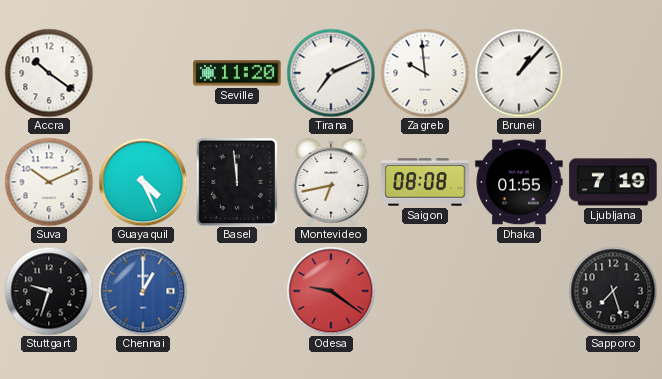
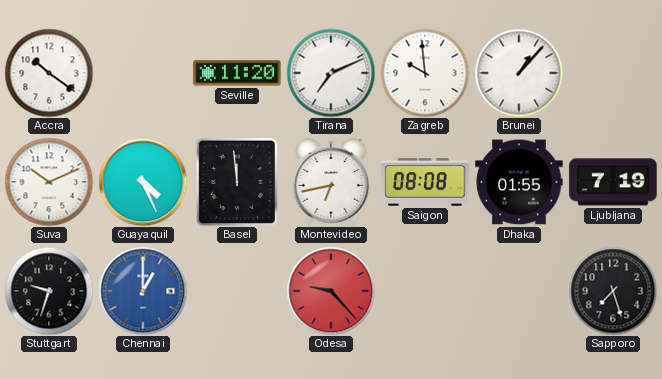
Odesa: 9:21 -> 9:23 (331, 291)
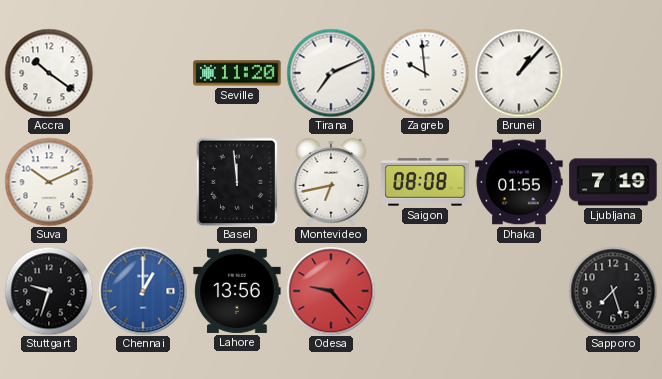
Guayaquil: 4:26 -> none (143, 182)
Lahore: none -> 13:56 (237, 291)
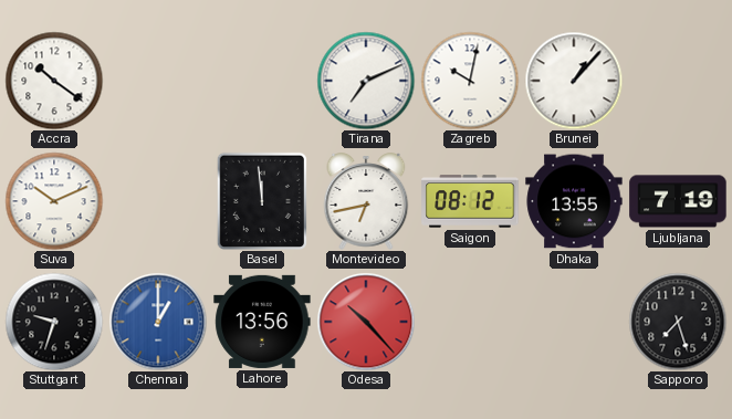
Seville: 11:20 -> none (237, 73)
Zagreb: 9:59 -> 10:02 (470, 81)
Saigon: 08:08 -> 08:12 (470, 201)
Dhaka: 01:55 -> 13:55 (574, 201)
Odesa: 9:23 -> 10:23 (366, 322)
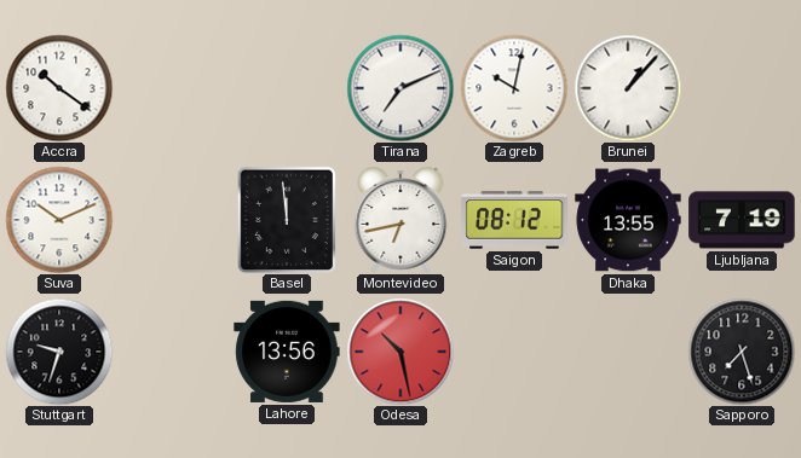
Chennai: 1:00 -> none (158, 322)
Odesa: 10:23 -> 10:28 (400, 352)
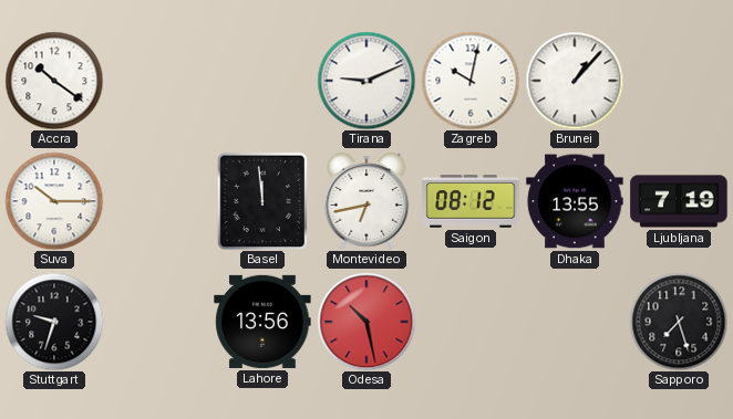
Tirana: 7:11 -> 9:11 (366, 81)
Suva: 10:11 -> 10:15 (54, 201)
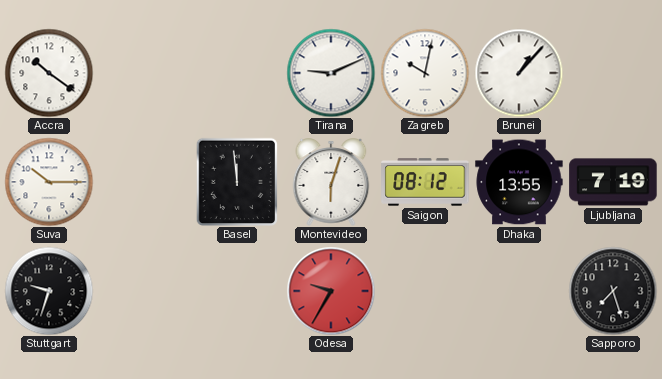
Montevideo: 6:43 -> 6:03 (331, 182)
Lahore: 13:56 -> none (262, 322)
Odesa: 10:28 -> 9:35 (331, 291)
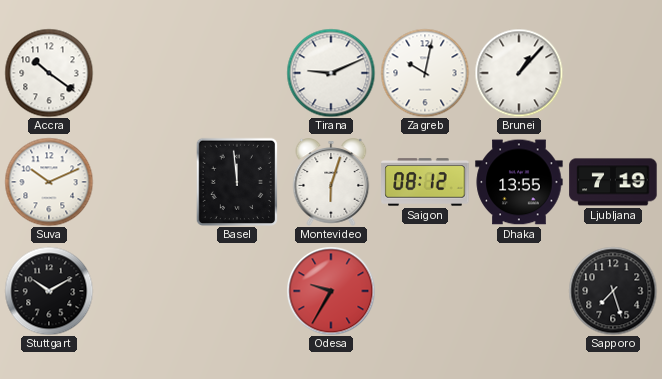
Suva: 10:15 -> 10:11 (49, 182)
Stuttgart: 9:33 -> 10:10 (49, 291)
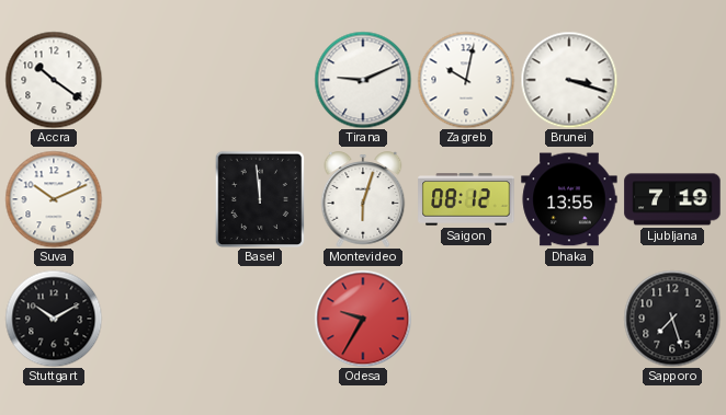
Brunei: 1:07 -> 3:18 (569, 80)
